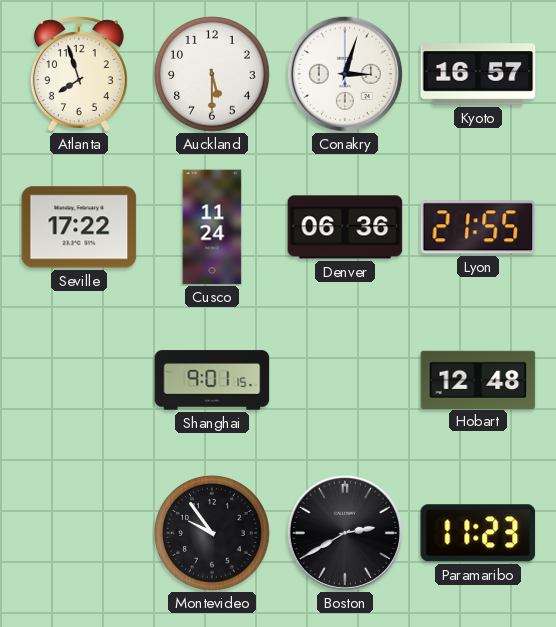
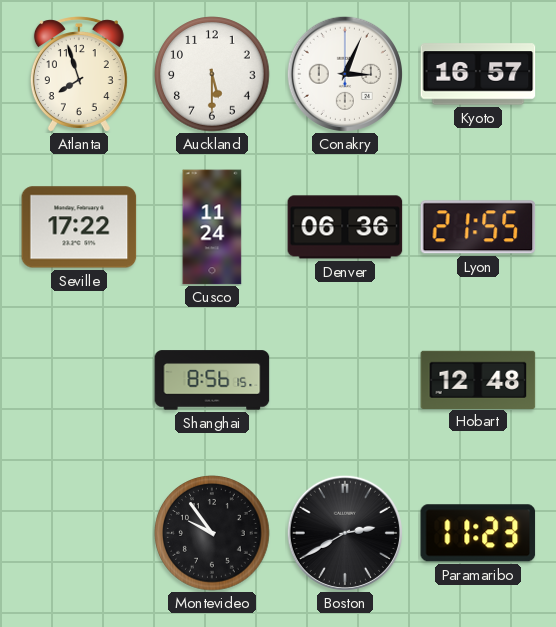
Conakry: 3:03 -> 3:04 (344, 73)
Shanghai: 9:01 -> 8:56 (212, 380)
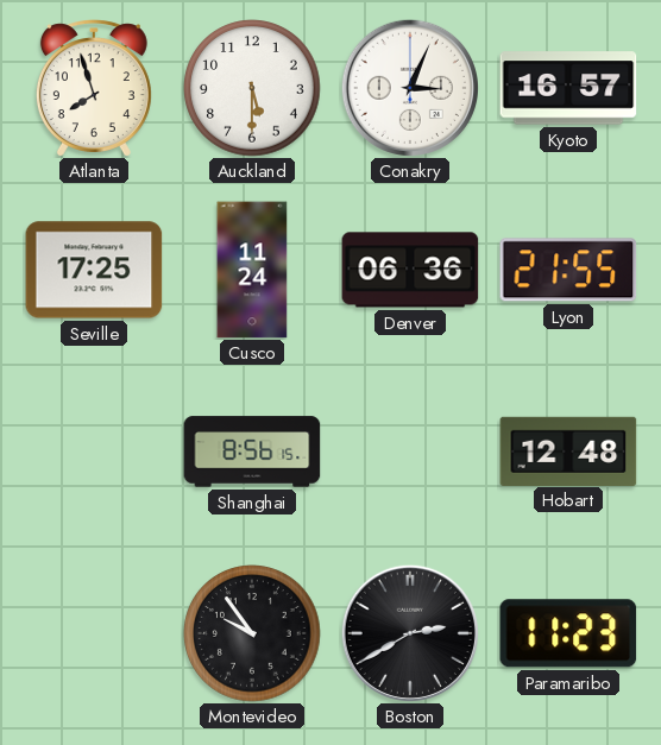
Seville: 17:22 -> 17:25 (94, 270)
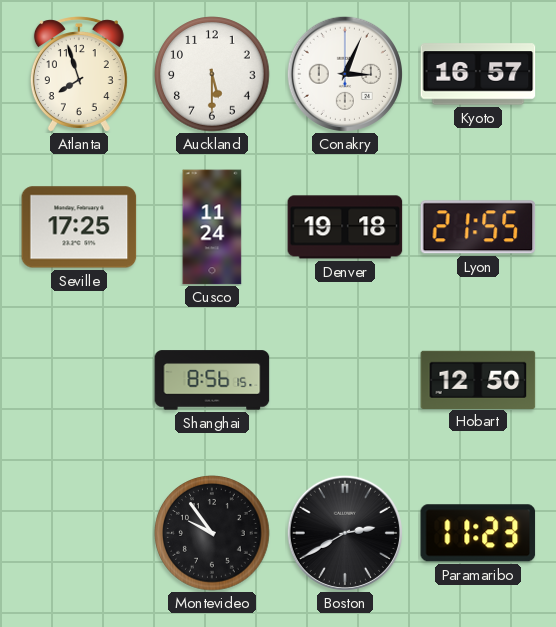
Denver: 06:36 -> 19:18 (345, 227)
Hobart: 12:48 -> 12:50 (478, 379)
